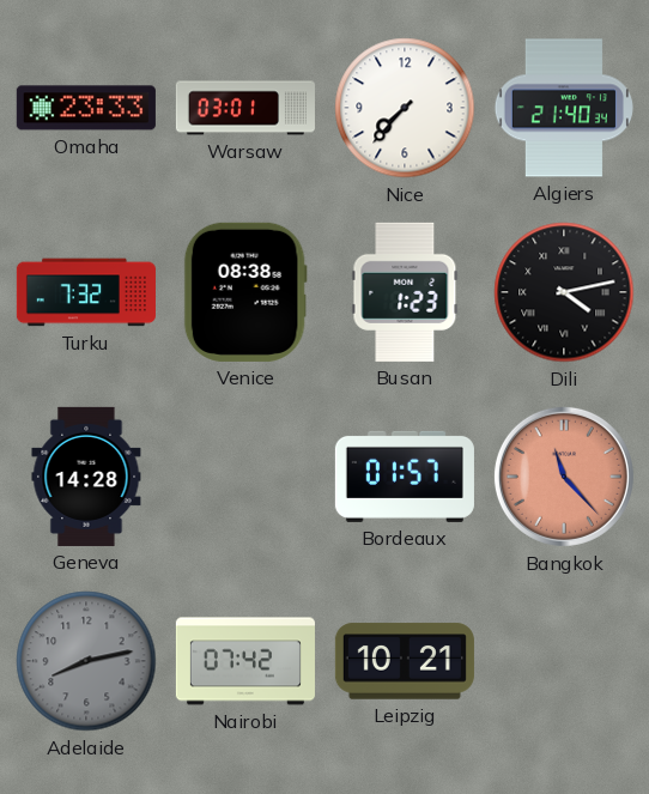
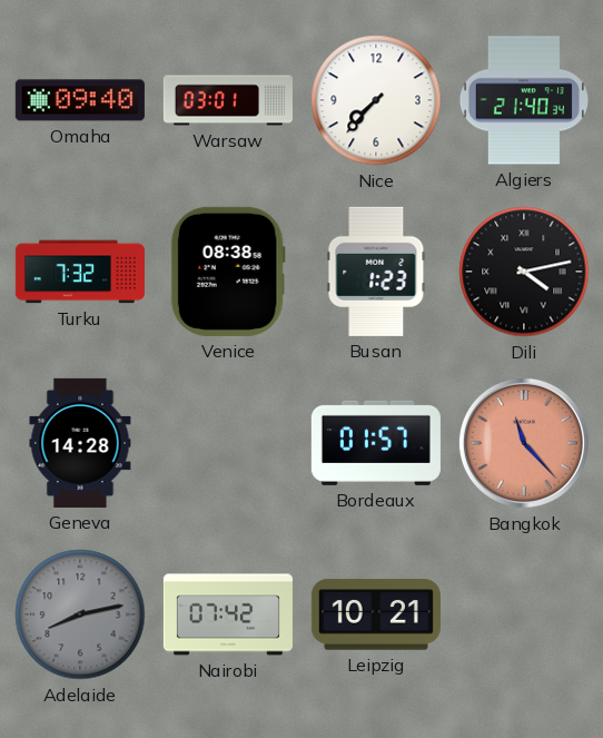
Omaha: 23:33 -> 09:40 (80, 100)
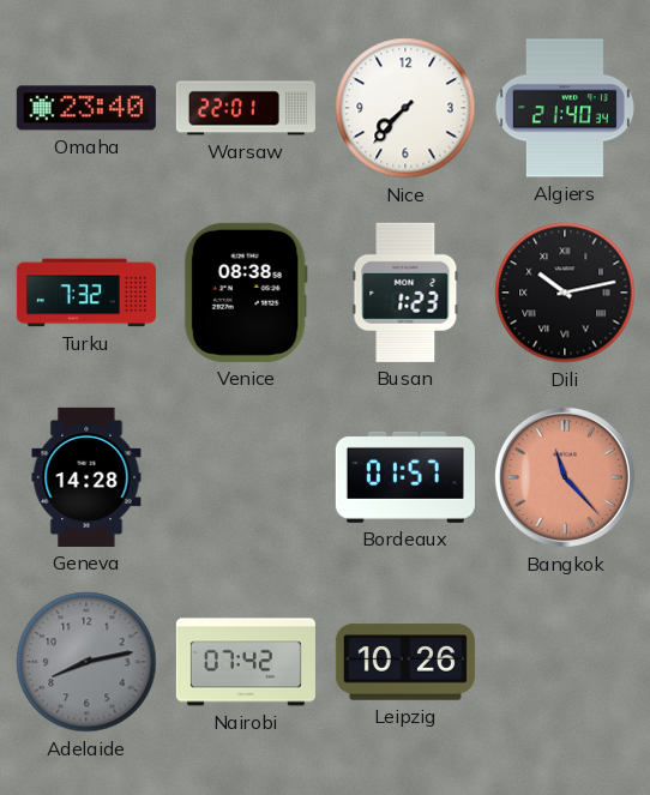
Omaha: 09:40 -> 23:40 (86, 108)
Warsaw: 03:01 -> 22:01 (246, 108)
Dili: 4:13 -> 10:13 (565, 293)
Leipzig: 10:21 -> 10:26 (405, 662)
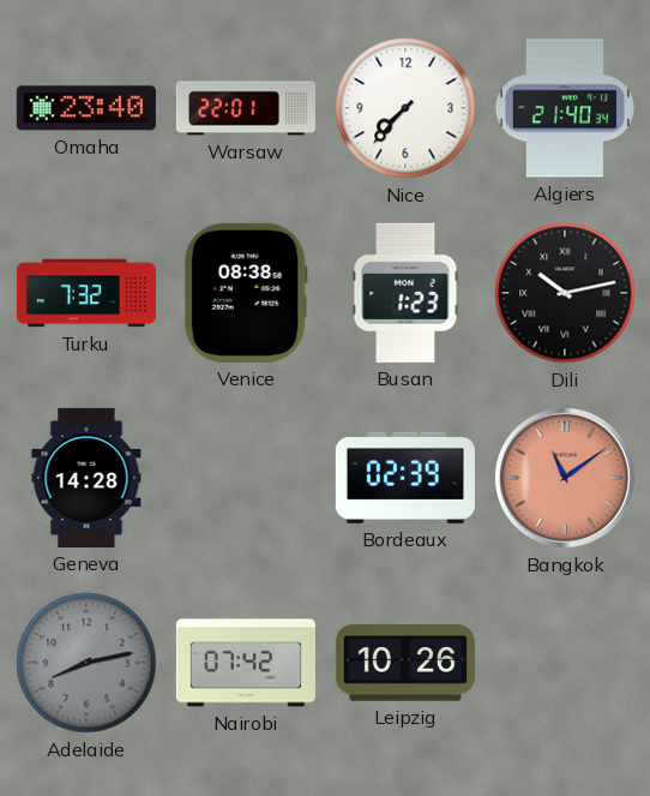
Bordeaux: 01:57 -> 02:39 (405, 478)
Bangkok: 11:23 -> 11:09 (565, 478)
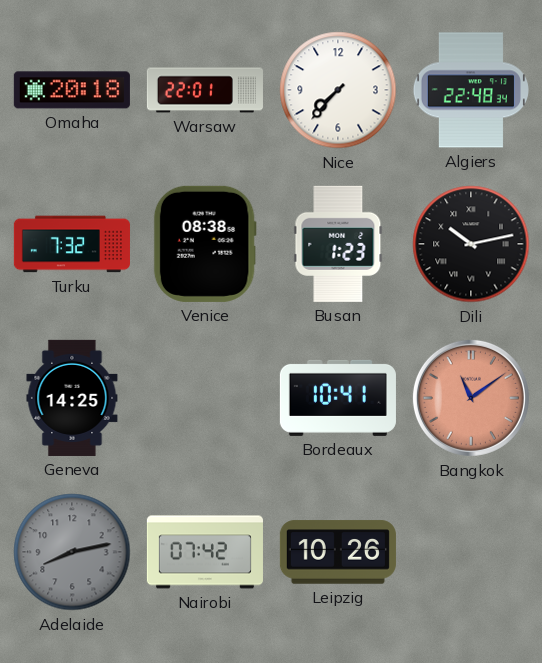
Omaha: 23:40 -> 20:18 (72, 90)
Algiers: 21:40 -> 22:48 (471, 90)
Geneva: 14:28 -> 14:25 (72, 398)
Bordeaux: 02:39 -> 10:41 (338, 398)
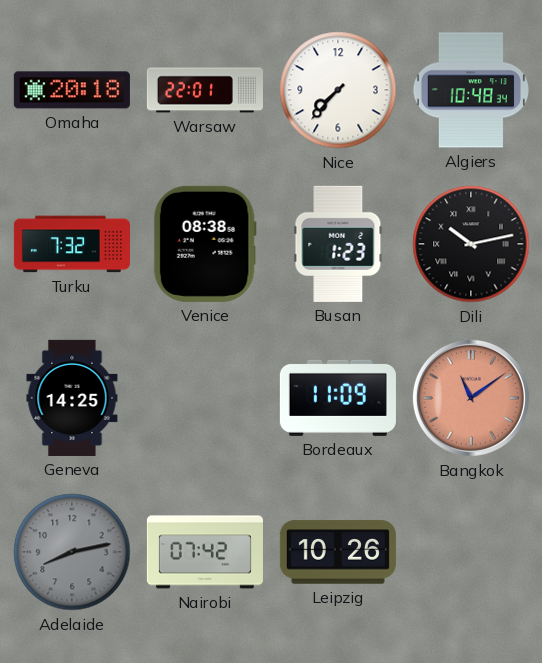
Algiers: 22:48 -> 10:48 (471, 90)
Bordeaux: 10:41 -> 11:09 (338, 398)
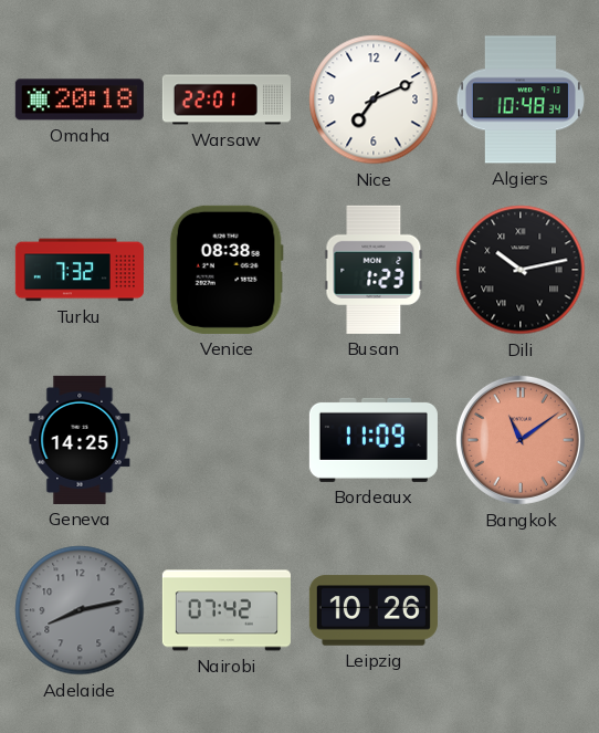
Nice: 7:37 -> 7:11 (374, 100)
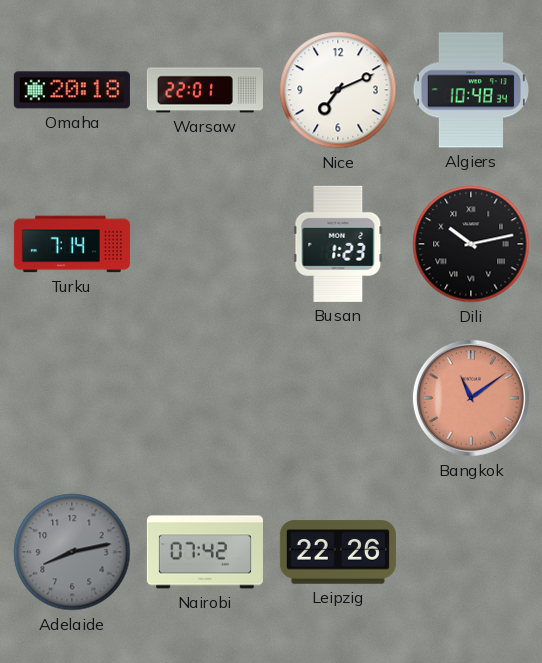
Turku: 7:32 -> 7:14 (72, 244)
Venice: 08:38 -> none (227, 270)
Geneva: 14:25 -> none (80, 440)
Bordeaux: 11:09 -> none (374, 440)
Leipzig: 10:26 -> 22:26 (338, 552)
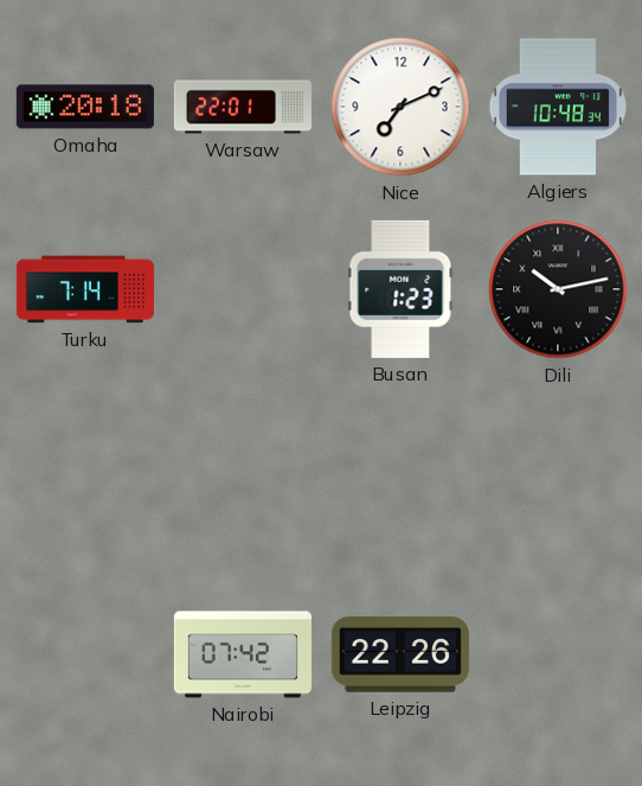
Bangkok: 11:09 -> none (471, 398)
Adelaide: 8:13 -> none (72, 552)
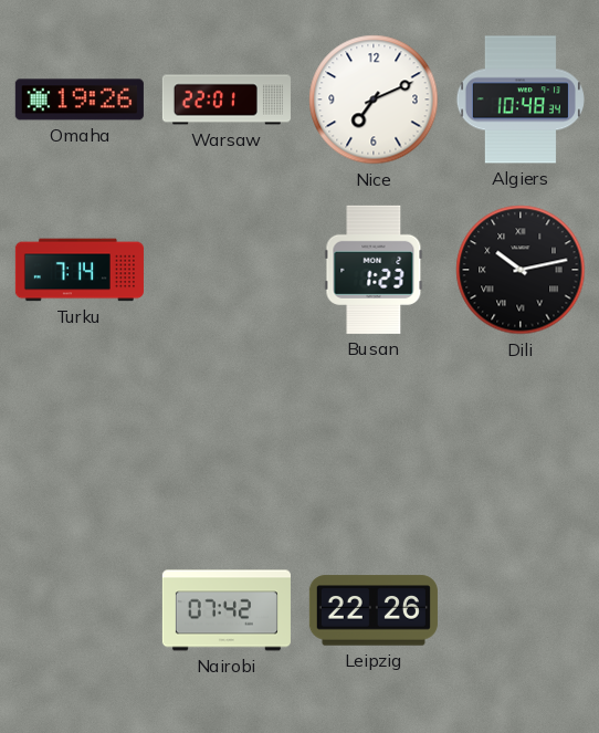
Omaha: 20:18 -> 19:26 (80, 100)
